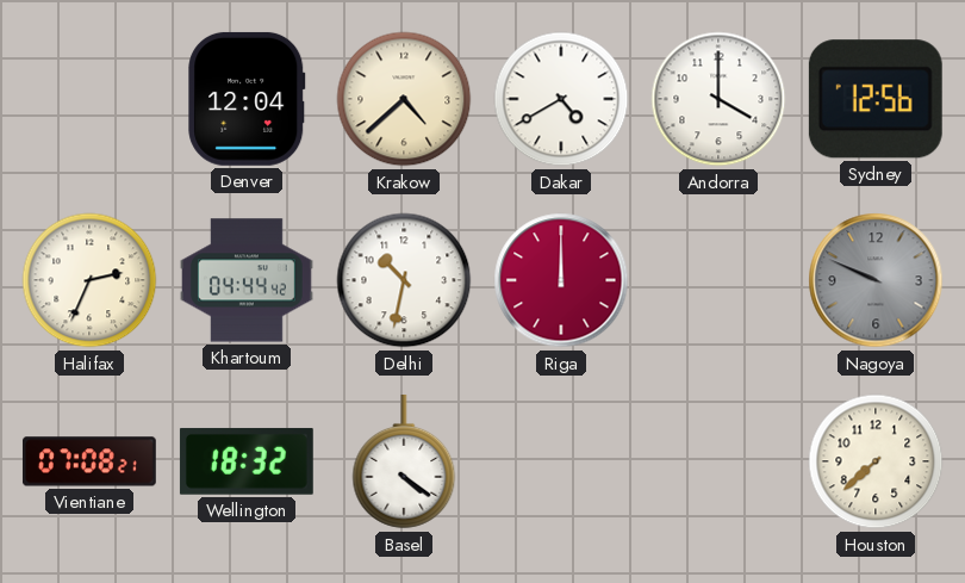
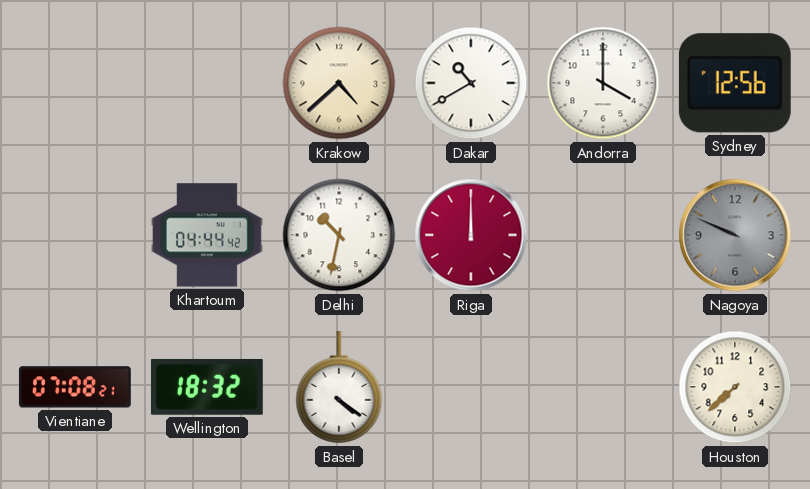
Denver: 12:04 -> none (247, 99)
Dakar: 4:40 -> 10:40 (471, 83)
Halifax: 2:34 -> none (89, 280)
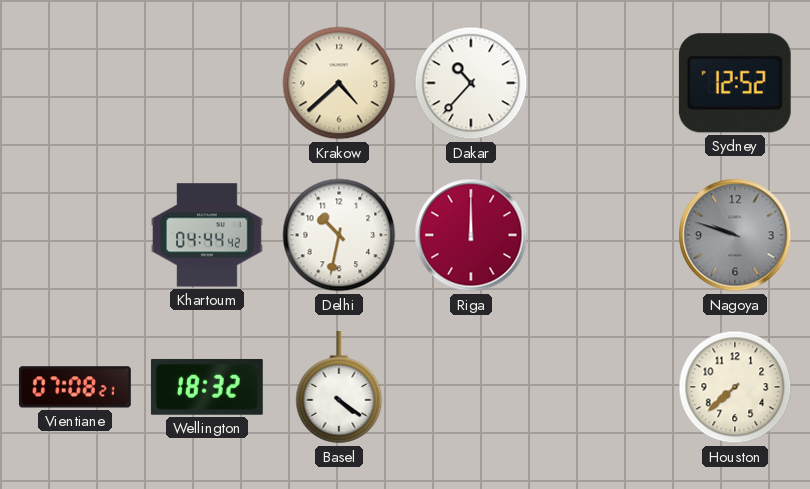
Dakar: 10:40 -> 10:37 (471, 83)
Andorra: 4:00 -> none (603, 83)
Sydney: 12:56 -> 12:52 (735, 83)
Nagoya: 9:49 -> 9:48 (735, 235)
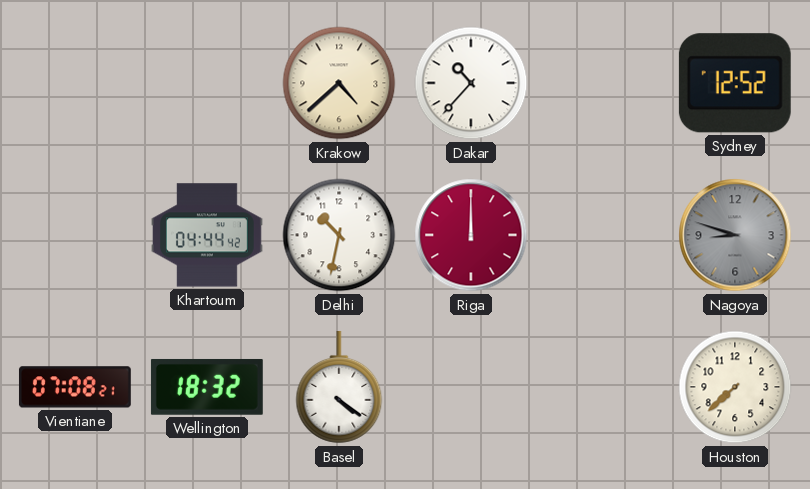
Nagoya: 9:48 -> 8:48 (735, 235)
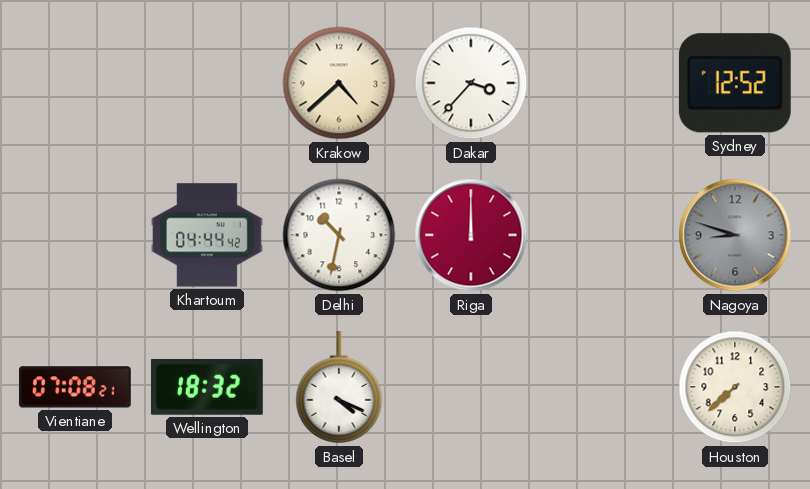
Dakar: 10:37 -> 3:37 (471, 83)
Basel: 4:21 -> 4:19 (339, 387)
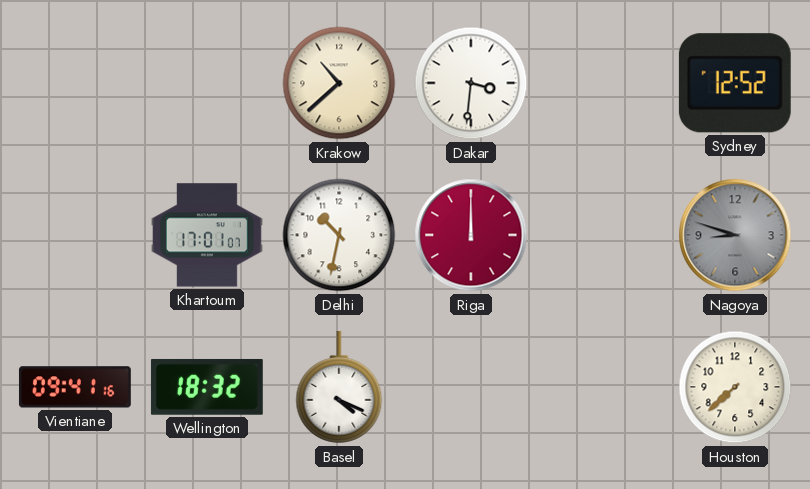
Krakow: 4:38 -> 10:38 (339, 83)
Dakar: 3:37 -> 3:31 (471, 83)
Khartoum: 04:44 -> 17:01 (207, 235)
Vientiane: 07:08 -> 09:41 (75, 387)
